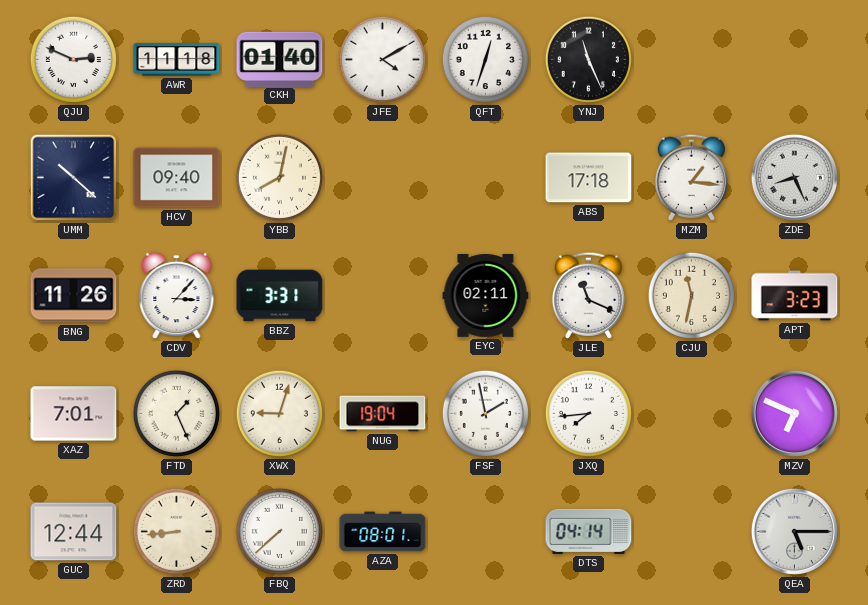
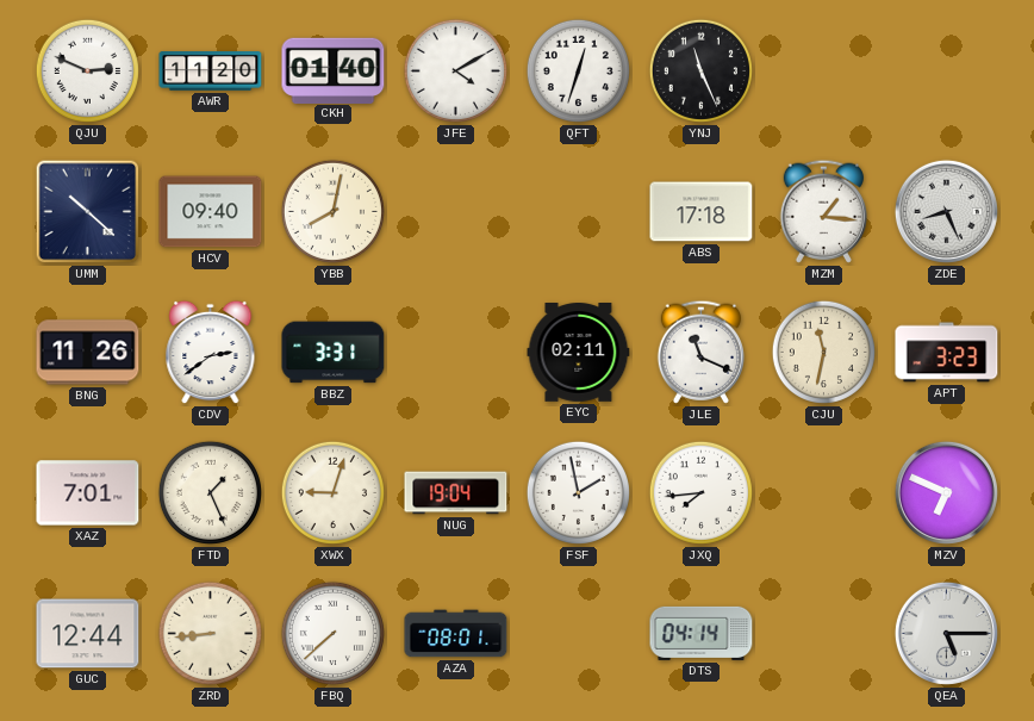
AWR: 11:18 -> 11:20 (211, 72)
CDV: 3:07 -> 2:39 (211, 353)
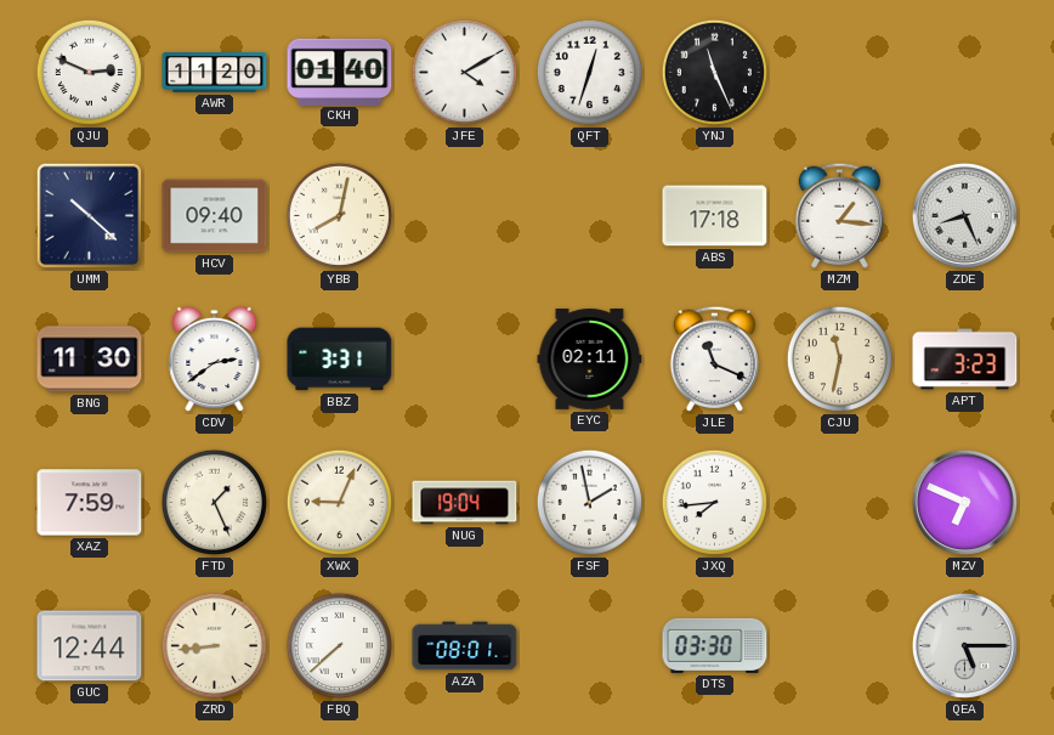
BNG: 11:26 -> 11:30 (90, 360)
XAZ: 7:01 -> 7:59 (90, 503)
XWX: 9:03 -> 9:04 (339, 502)
DTS: 04:14 -> 03:30 (715, 645)
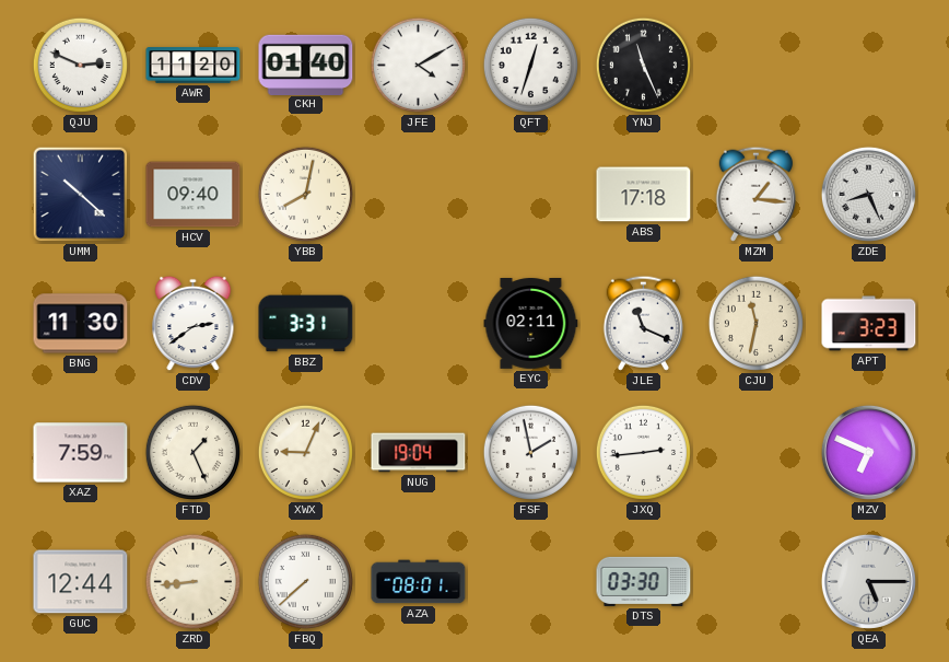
JXQ: 7:44 -> 2:44 (643, 452)
